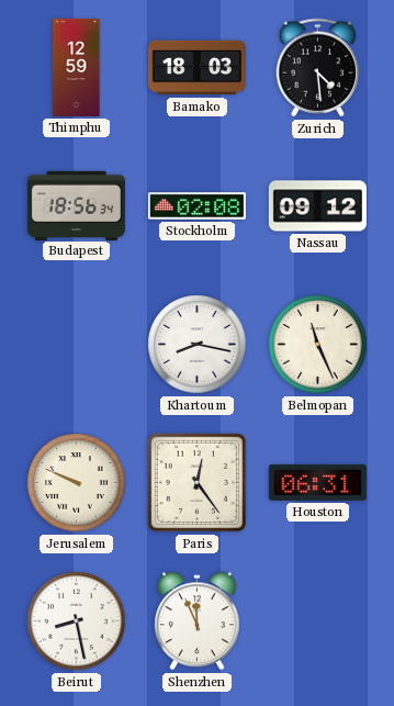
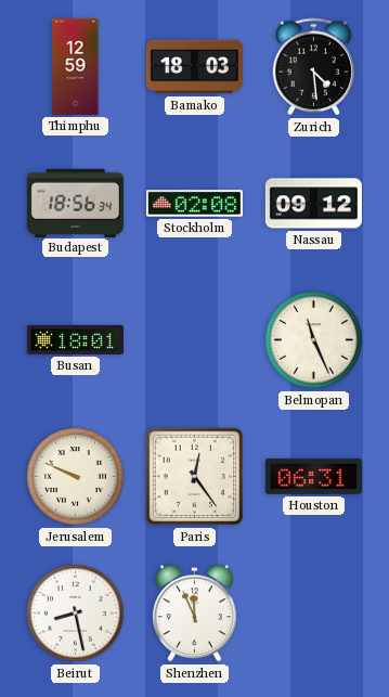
Busan: none -> 18:01 (75, 339)
Khartoum: 8:17 -> none (198, 345)
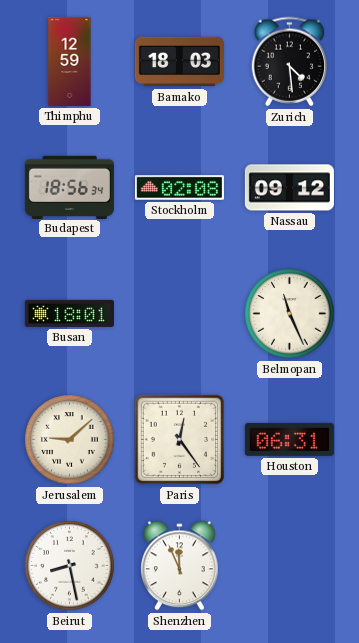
Jerusalem: 9:49 -> 9:08 (70, 440)
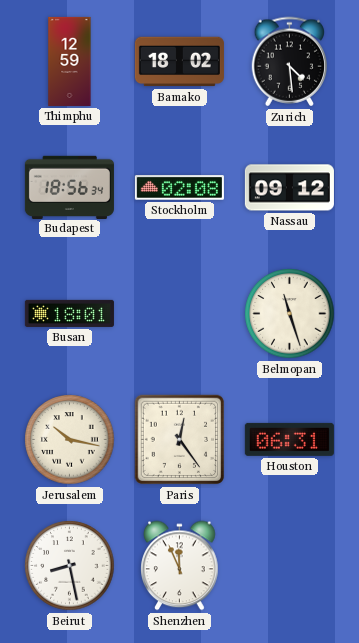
Bamako: 18:03 -> 18:02 (179, 62)
Belmopan: 11:26 -> 11:27 (290, 314)
Jerusalem: 9:08 -> 10:17 (70, 440)
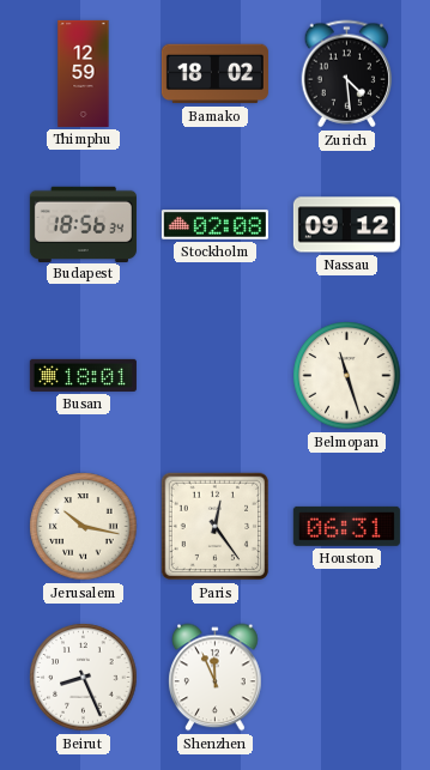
Beirut: 8:28 -> 8:26 (84, 678)
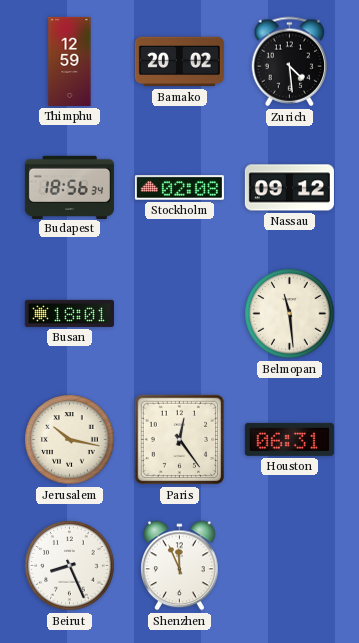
Bamako: 18:02 -> 20:02 (179, 62)
Belmopan: 11:27 -> 11:29 (290, 314)
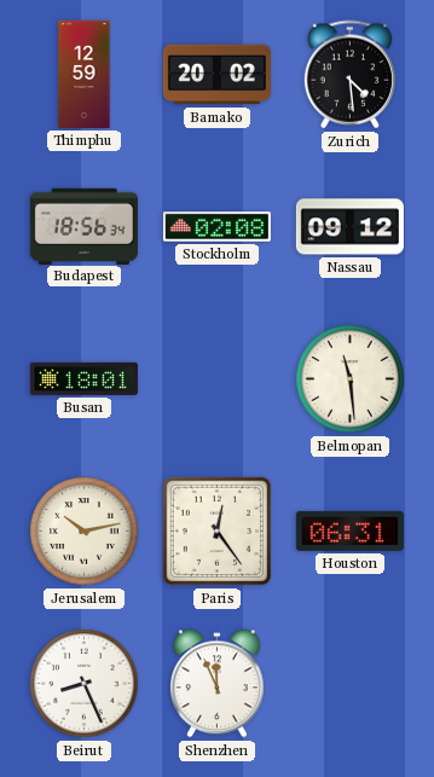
Jerusalem: 10:17 -> 10:13 (85, 532)
